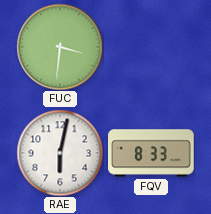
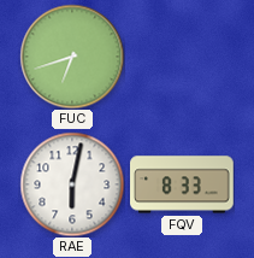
FUC: 3:31 -> 6:42 (72, 57)
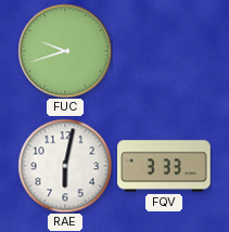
FUC: 6:42 -> 9:42 (65, 51)
FQV: 8:33 -> 3:33 (165, 166)
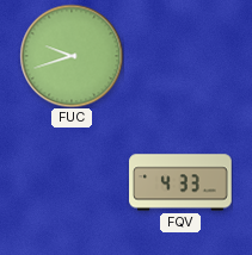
RAE: 6:02 -> none (65, 166)
FQV: 3:33 -> 4:33 (182, 182)
